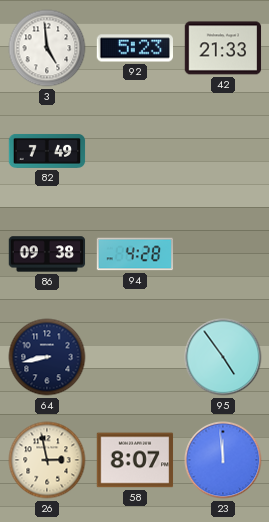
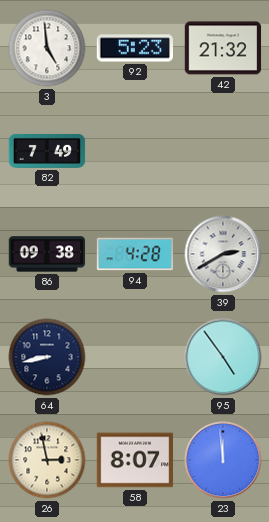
42: 21:33 -> 21:32 (223, 48)
39: none -> 2:40 (223, 254)
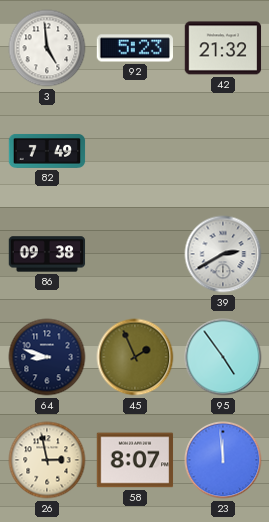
94: 4:28 -> none (135, 254)
64: 8:43 -> 8:48 (47, 357)
45: none -> 1:56 (135, 357)
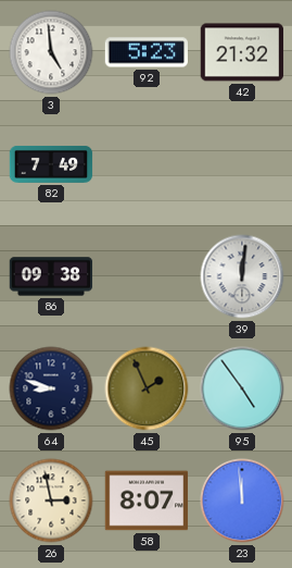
39: 2:40 -> 12:01 (242, 276)
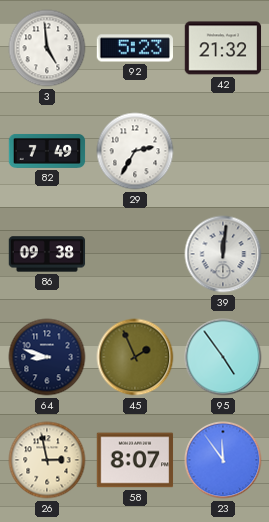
29: none -> 2:35 (135, 151)
23: 11:59 -> 11:54 (223, 460)
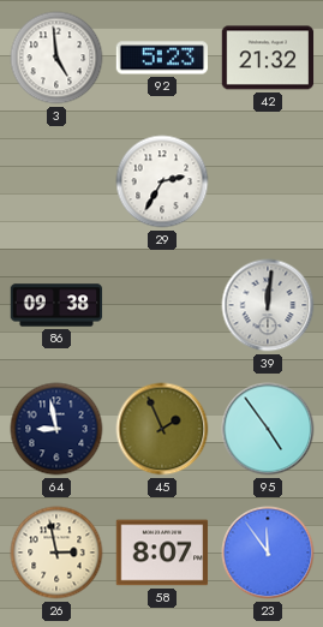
82: 7:49 -> none (47, 151)
64: 8:48 -> 8:58 (56, 429)
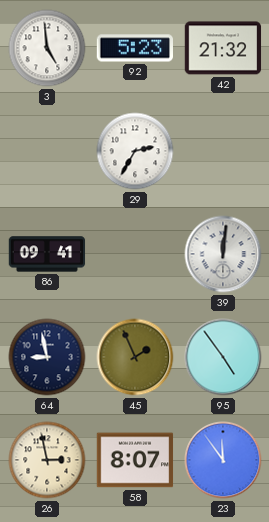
86: 09:38 -> 09:41 (47, 254)
